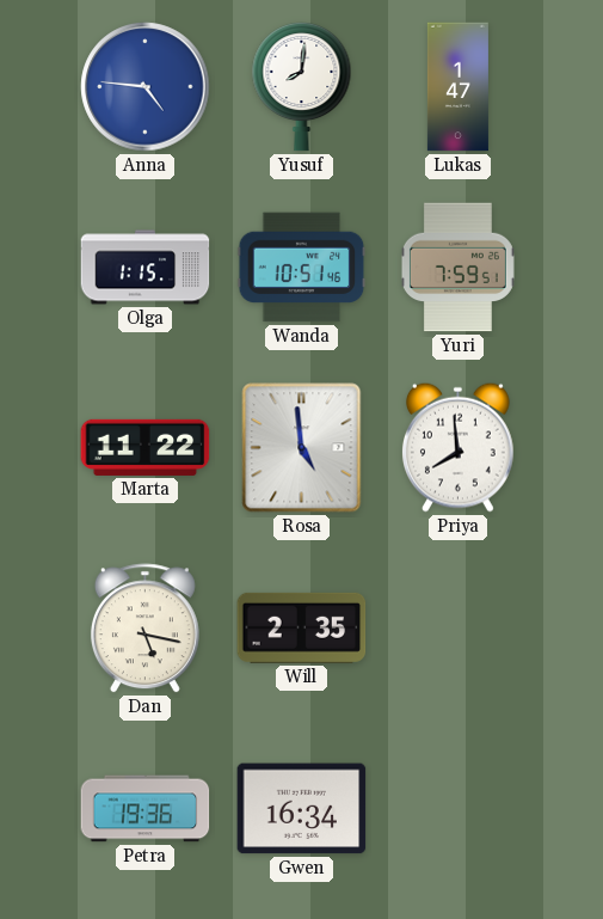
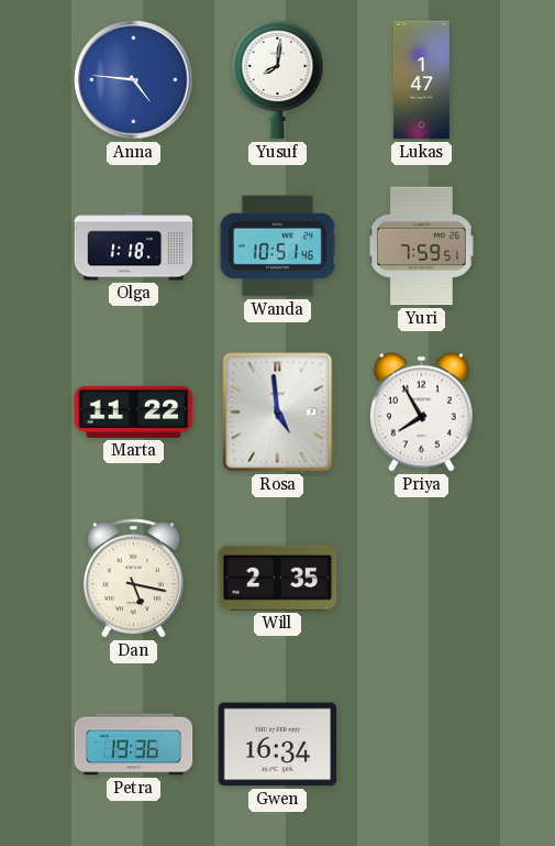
Olga: 1:15 -> 1:18 (134, 246)
Priya: 7:59 -> 7:55 (421, 411)
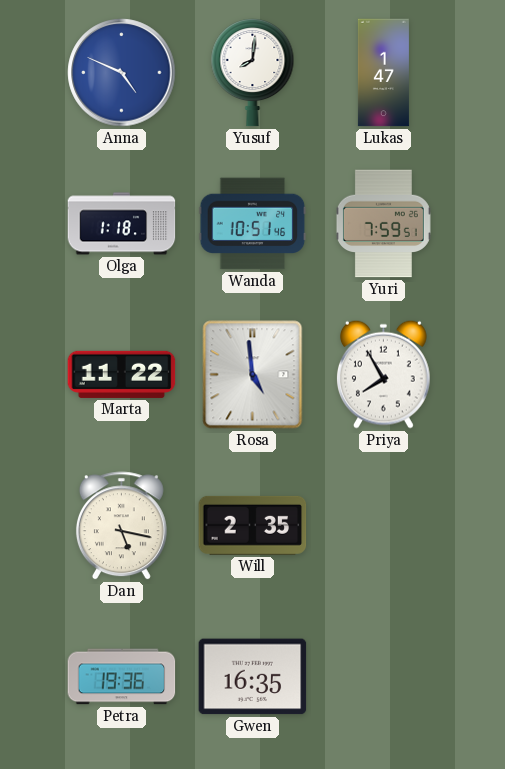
Anna: 4:46 -> 4:49 (122, 73)
Gwen: 16:34 -> 16:35 (253, 677)
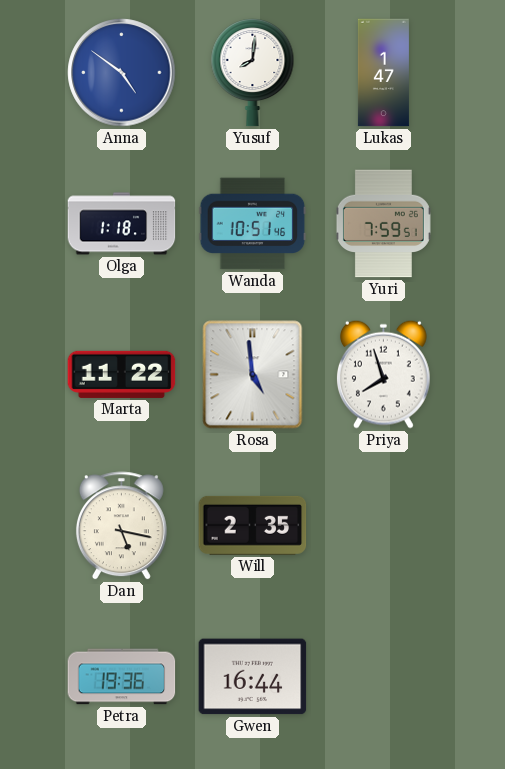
Anna: 4:49 -> 4:51 (122, 73)
Priya: 7:55 -> 7:57 (383, 374)
Gwen: 16:35 -> 16:44 (253, 677)
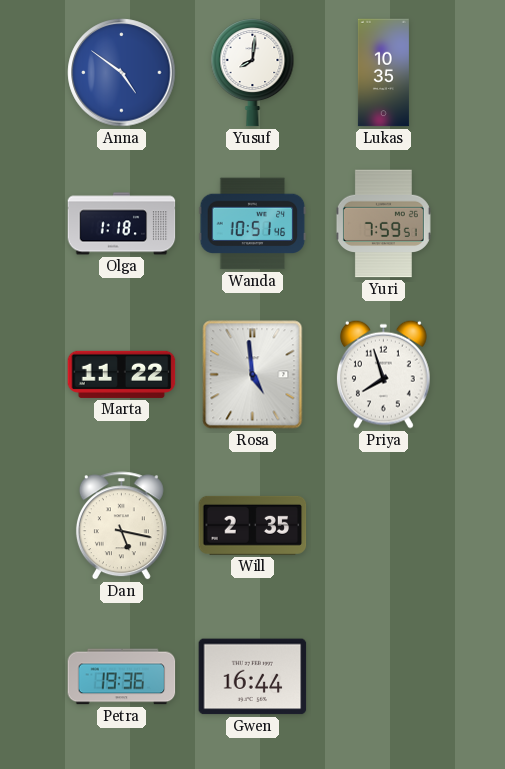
Lukas: 1:47 -> 10:35 (383, 73)
